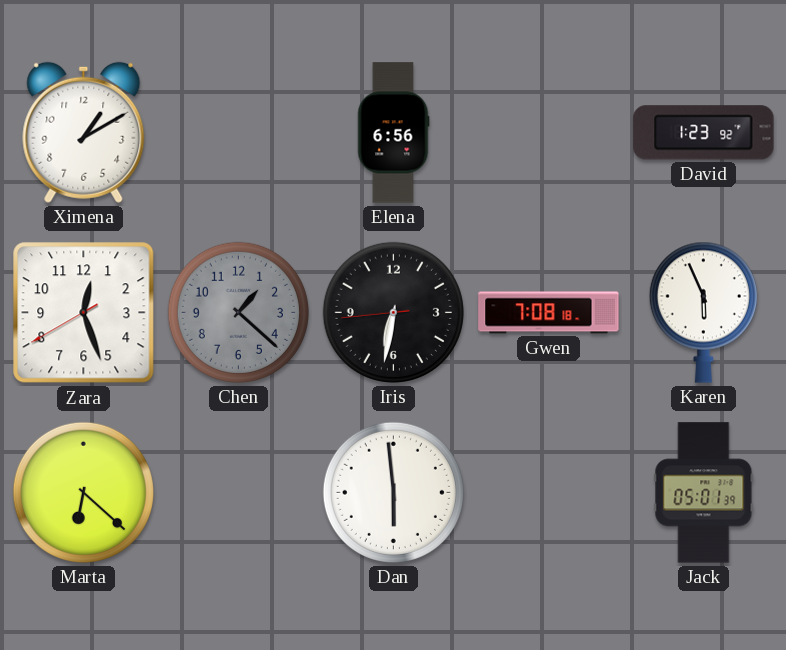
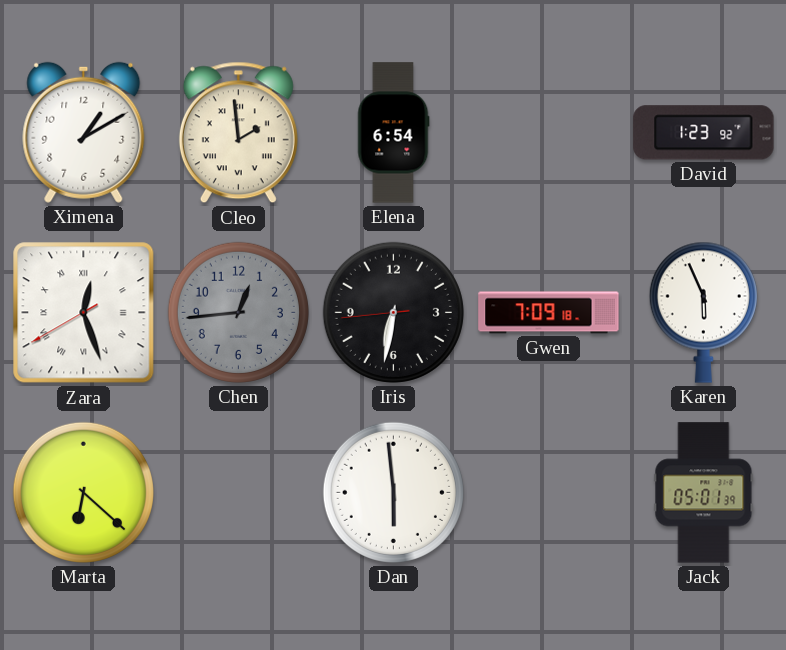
Cleo: none -> 1:59 (238, 133)
Elena: 6:56 -> 6:54 (393, 133)
Zara numerals: Arabic -> Roman (84, 313)
Chen: 1:22 -> 12:44 (238, 312)
Gwen: 7:08 -> 7:09 (549, 313)
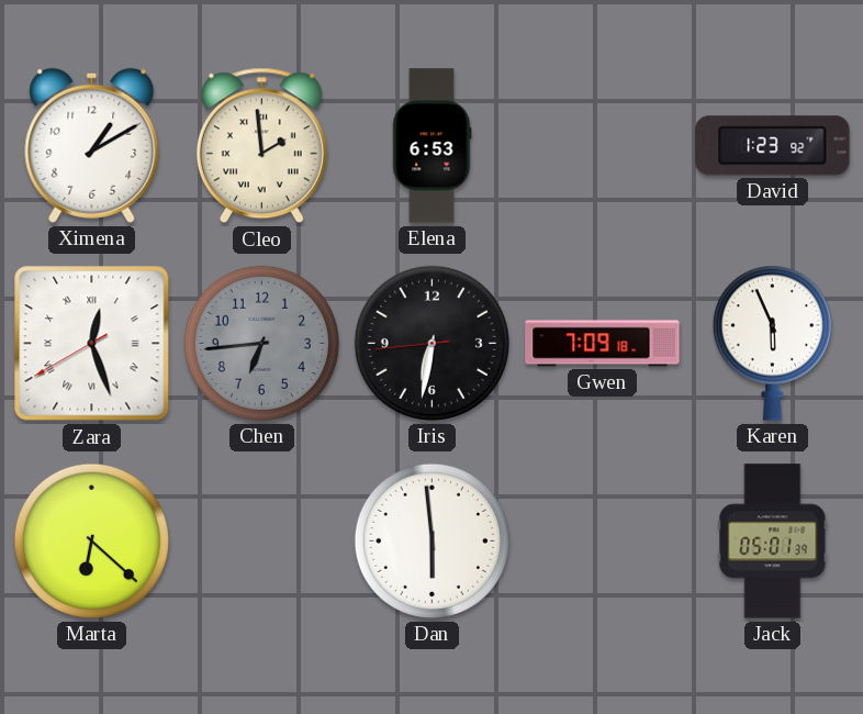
Elena: 6:54 -> 6:53 (431, 146)
Chen: 12:44 -> 6:44 (261, 343)
